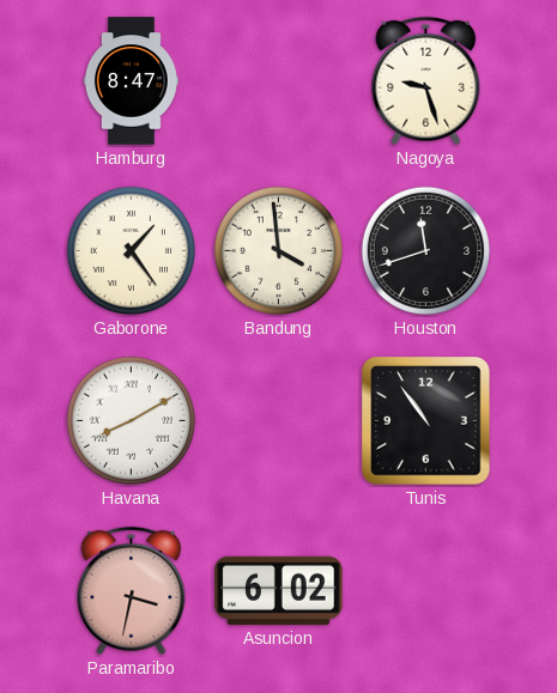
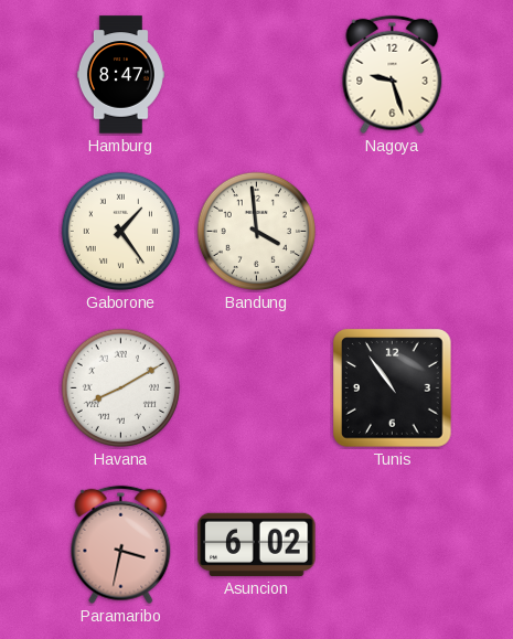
Houston: 11:42 -> none (425, 250)
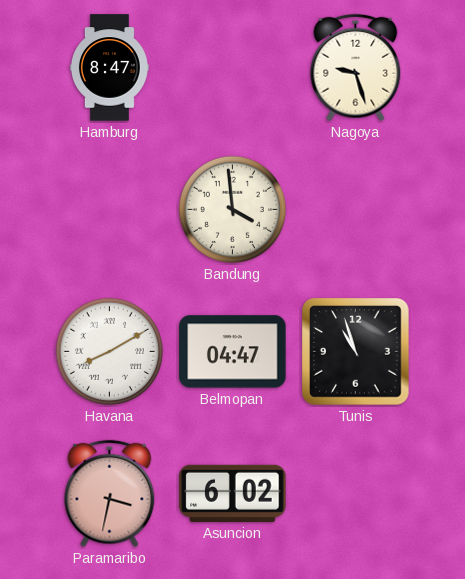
Gaborone: 1:24 -> none (120, 231)
Belmopan: none -> 04:47 (233, 352)
Tunis: 10:54 -> 10:57 (356, 352)
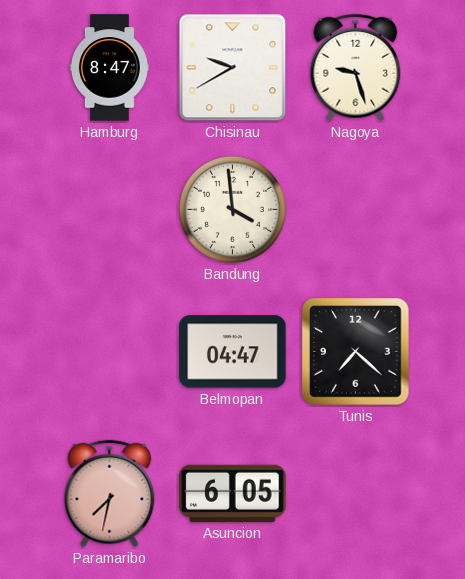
Chisinau: none -> 9:40 (233, 68)
Havana: 8:10 -> none (109, 351)
Tunis: 10:57 -> 7:22 (356, 352)
Paramaribo: 3:32 -> 7:32 (110, 494)
Asuncion: 6:02 -> 6:05 (233, 493)
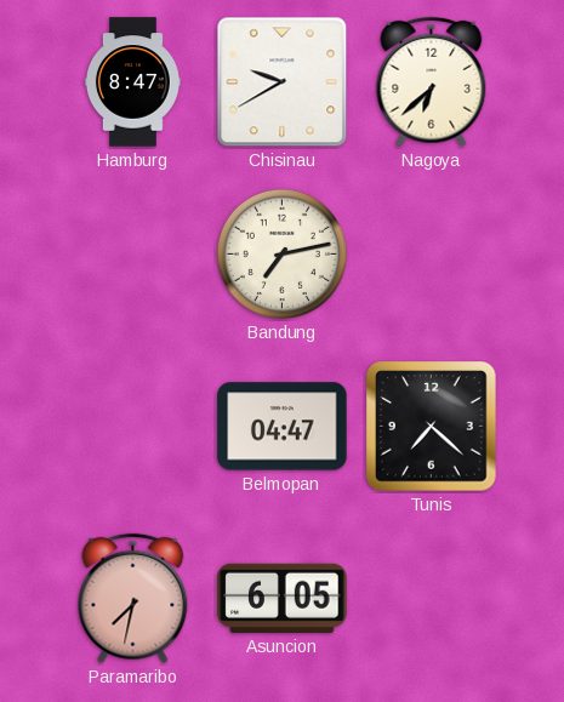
Nagoya: 9:27 -> 6:38 (432, 82)
Bandung: 3:59 -> 7:13 (281, 253)
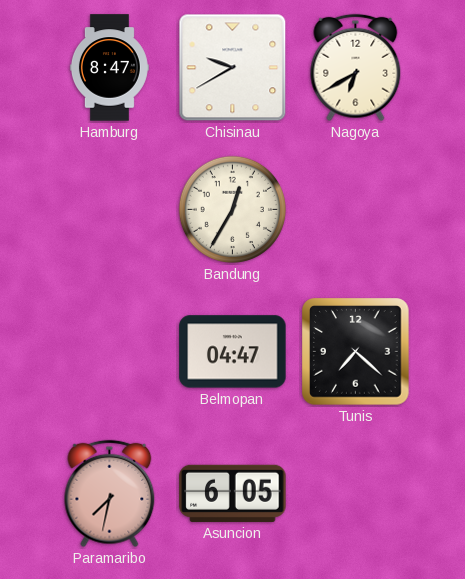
Nagoya: 6:38 -> 6:40 (356, 68)
Bandung: 7:13 -> 12:35 (232, 209)
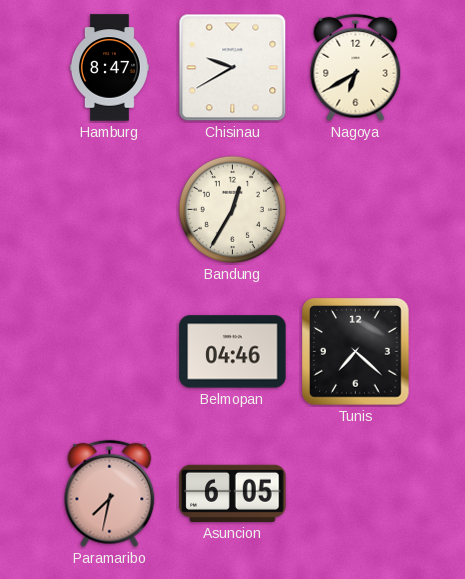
Belmopan: 04:47 -> 04:46 (233, 352)
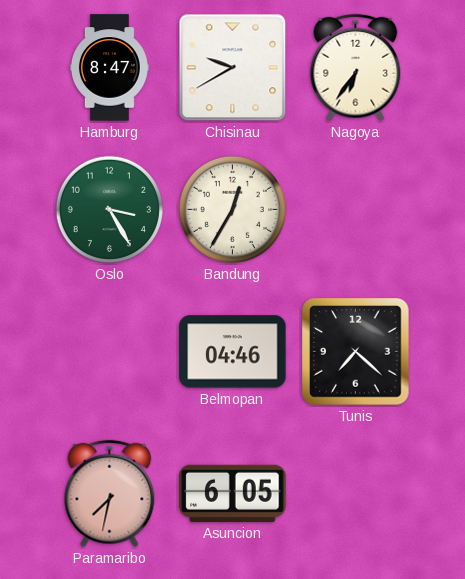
Nagoya: 6:40 -> 6:36 (356, 68)
Oslo: none -> 3:25 (109, 209)
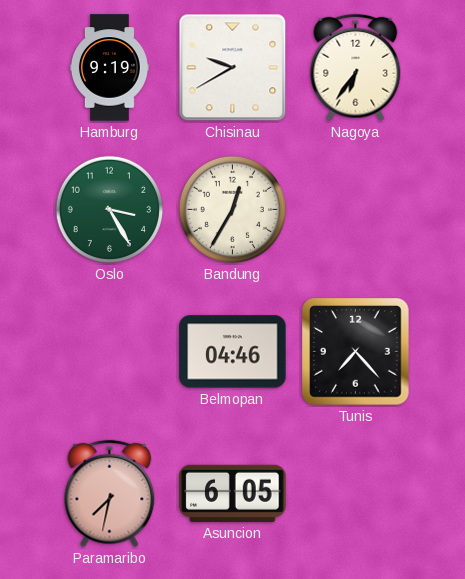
Hamburg: 8:47 -> 9:19 (109, 68)
Tunis: 7:22 -> 7:23 (356, 352)
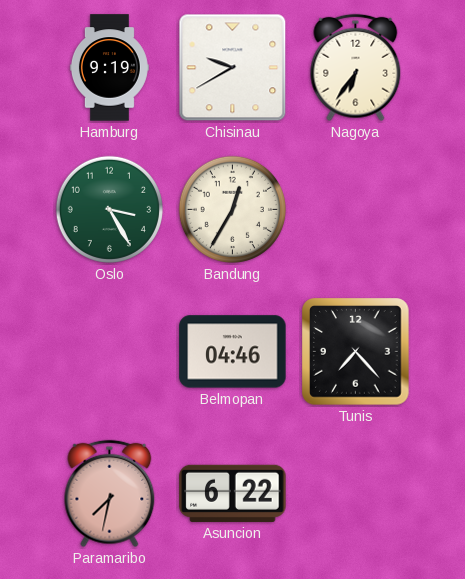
Asuncion: 6:05 -> 6:22 (233, 493)
